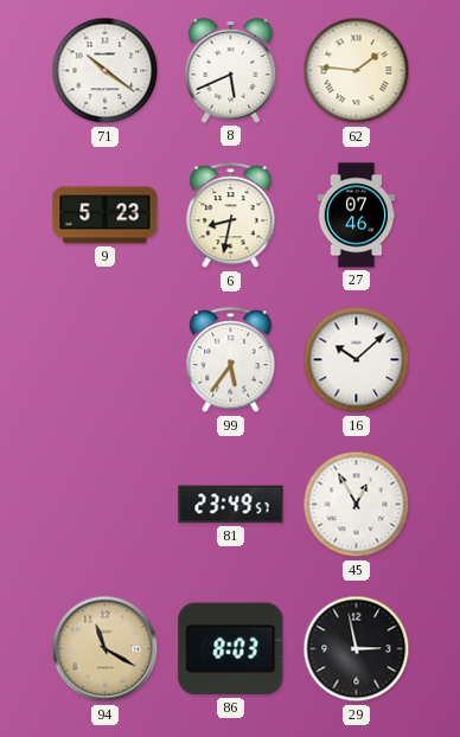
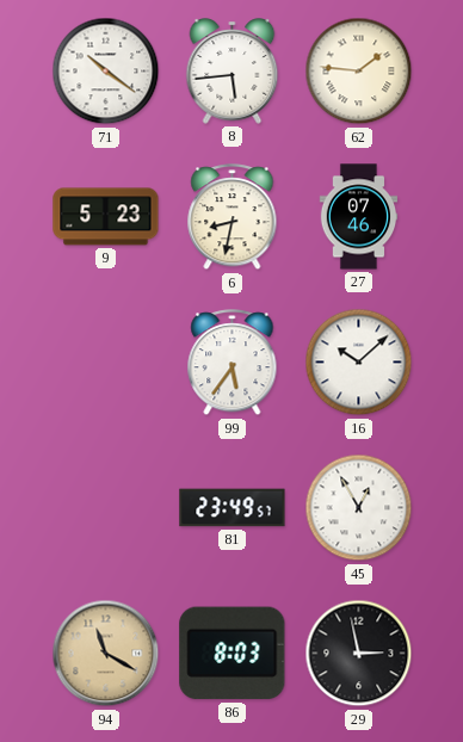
8: 5:41 -> 5:44 (233, 72)
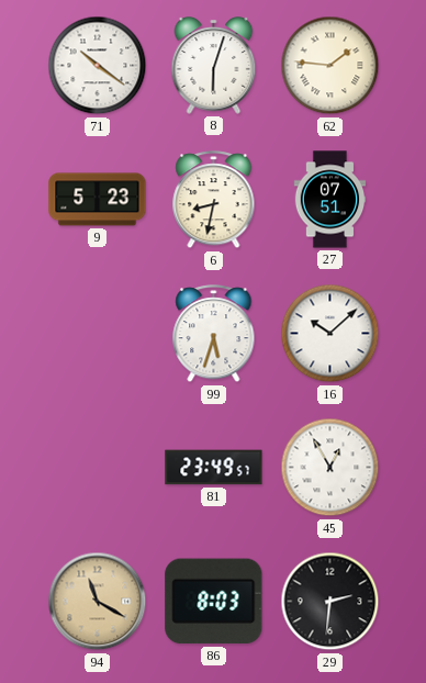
8: 5:44 -> 6:03 (214, 66)
27: 07:46 -> 07:51 (330, 200)
99: 5:36 -> 5:33 (214, 334)
29: 2:58 -> 2:31 (330, 602)
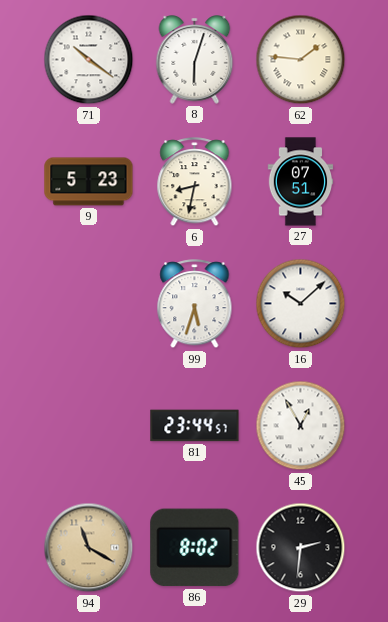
81: 23:49 -> 23:44 (195, 426)
86: 8:03 -> 8:02 (195, 548)
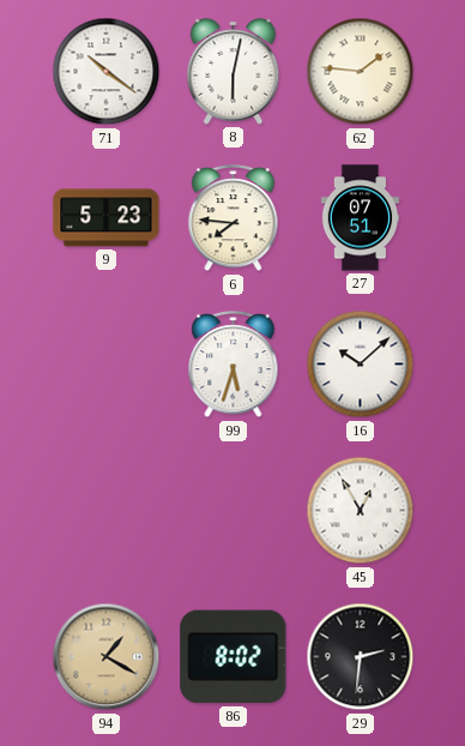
8: 6:03 -> 6:02 (234, 72)
6: 8:32 -> 7:46 (234, 218)
81: 23:44 -> none (195, 426)
94: 11:20 -> 1:20 (107, 657)
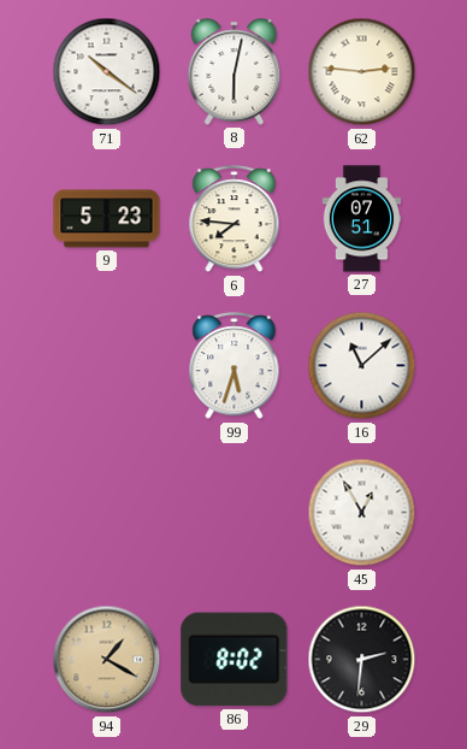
62: 1:46 -> 2:46 (362, 72)
16: 10:08 -> 11:08 (362, 366)
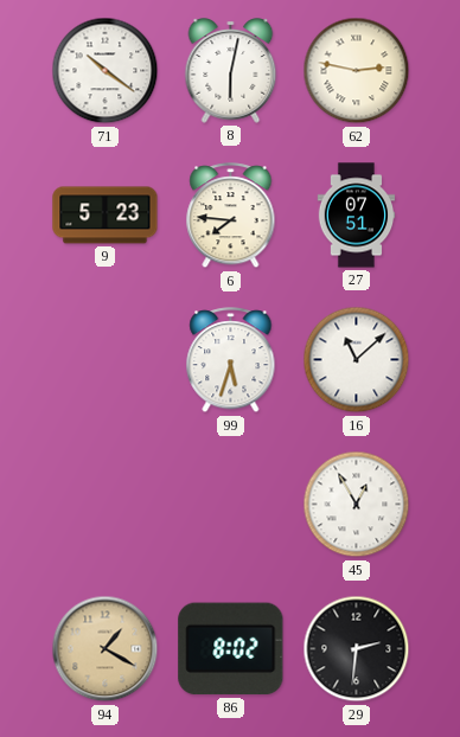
62: 2:46 -> 2:47 (357, 71)
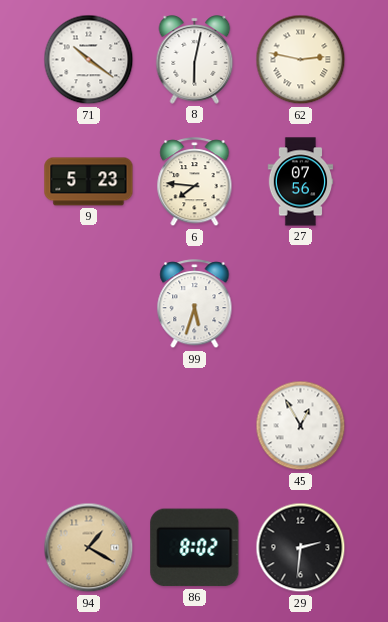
27: 07:51 -> 07:56 (301, 182)
16: 11:08 -> none (357, 360)
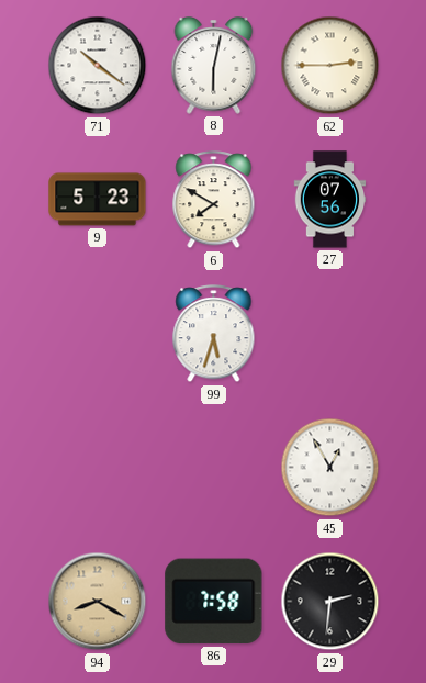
62: 2:47 -> 2:45 (330, 66)
6: 7:46 -> 7:50 (214, 200)
94: 1:20 -> 8:20 (98, 602)
86: 8:02 -> 7:58 (214, 602)
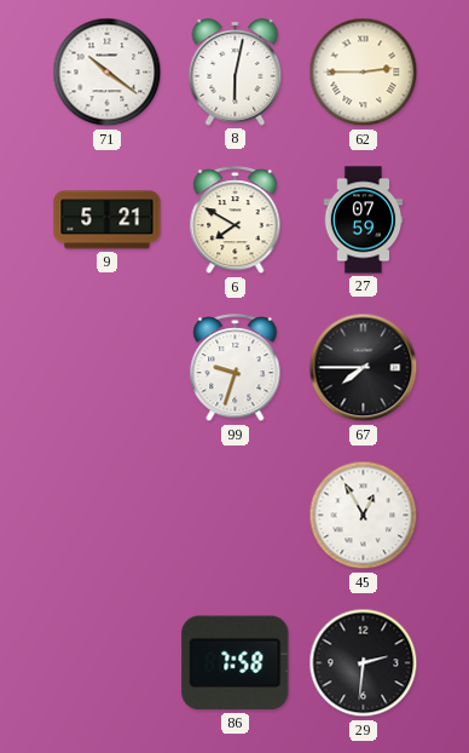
9: 5:23 -> 5:21 (108, 220)
27: 07:56 -> 07:59 (364, 220)
99: 5:33 -> 9:33 (236, 368)
67: none -> 7:45 (364, 368)
94: 8:20 -> none (98, 602)
